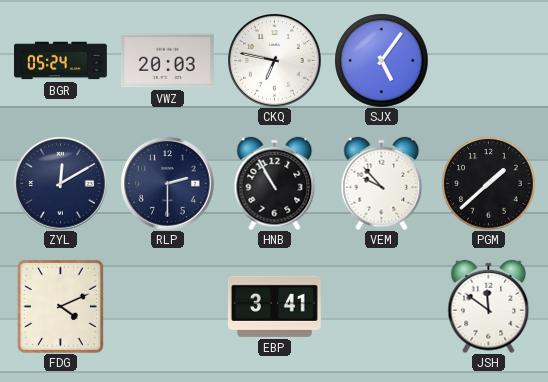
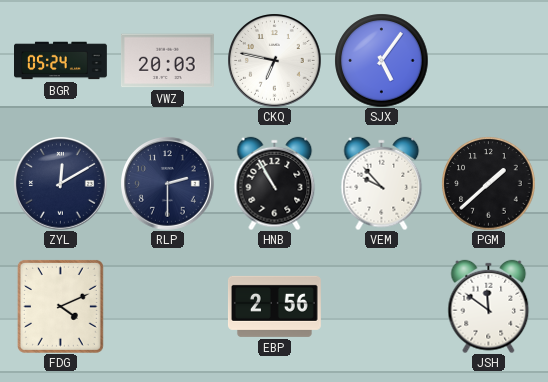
EBP: 3:41 -> 2:56 (274, 306)
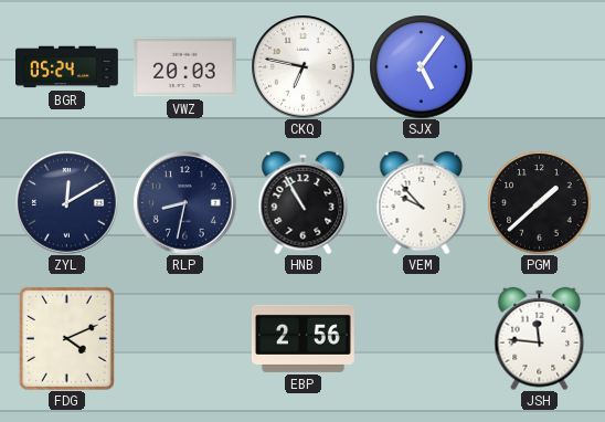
RLP: 2:30 -> 8:32 (184, 202)
JSH: 11:51 -> 11:46 (540, 338)
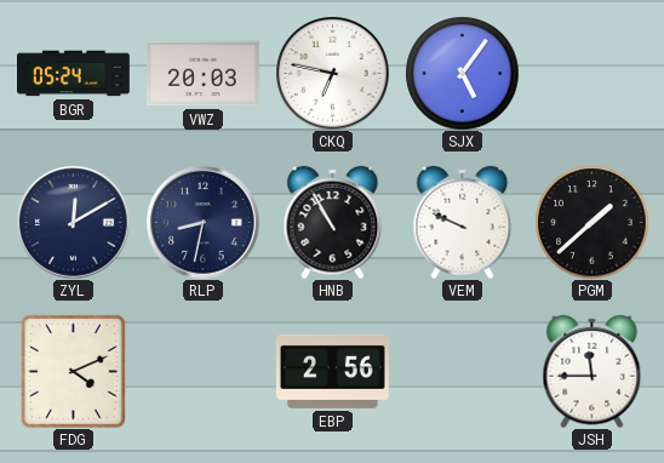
VEM: 9:53 -> 9:49 (463, 222)
JSH: 11:46 -> 11:45 (593, 371)
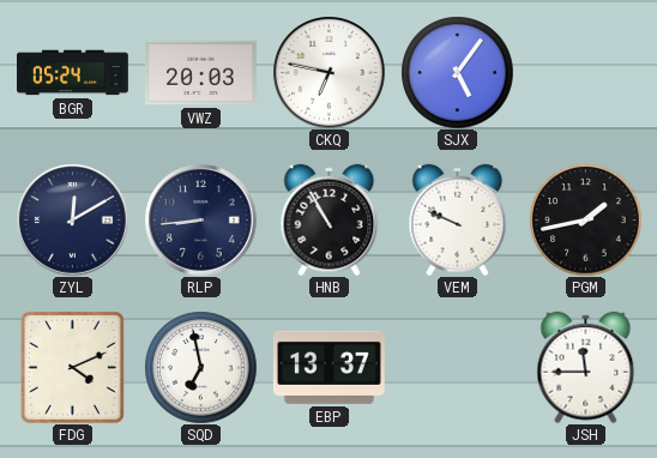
RLP: 8:32 -> 8:44 (200, 219)
PGM: 1:38 -> 1:43 (585, 219)
SQD: none -> 6:58 (200, 367)
EBP: 2:56 -> 13:37 (328, 367)
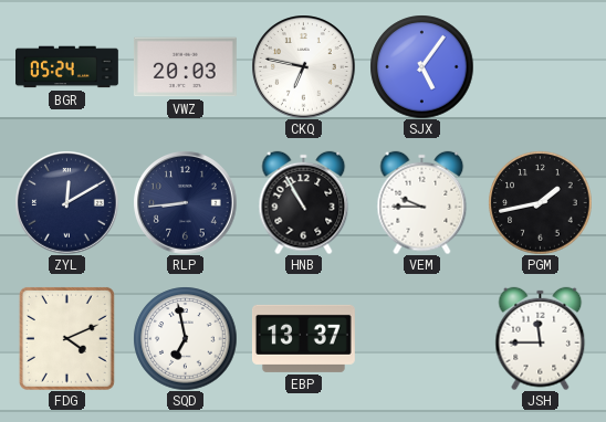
VEM: 9:49 -> 9:45 (422, 202)
